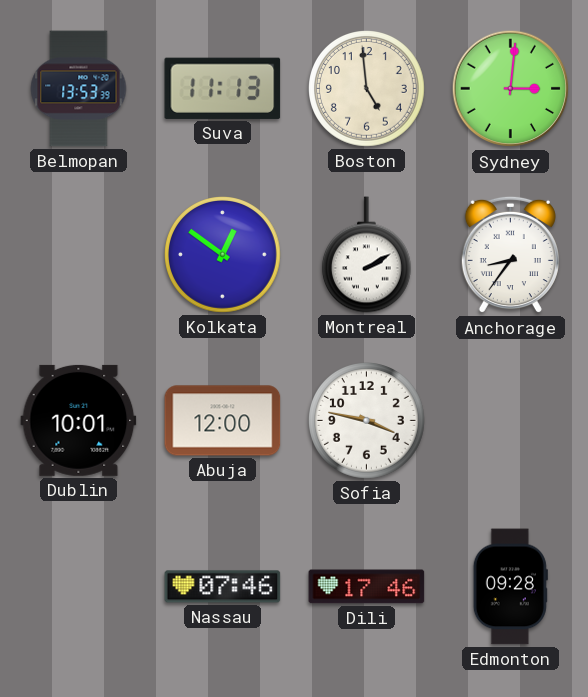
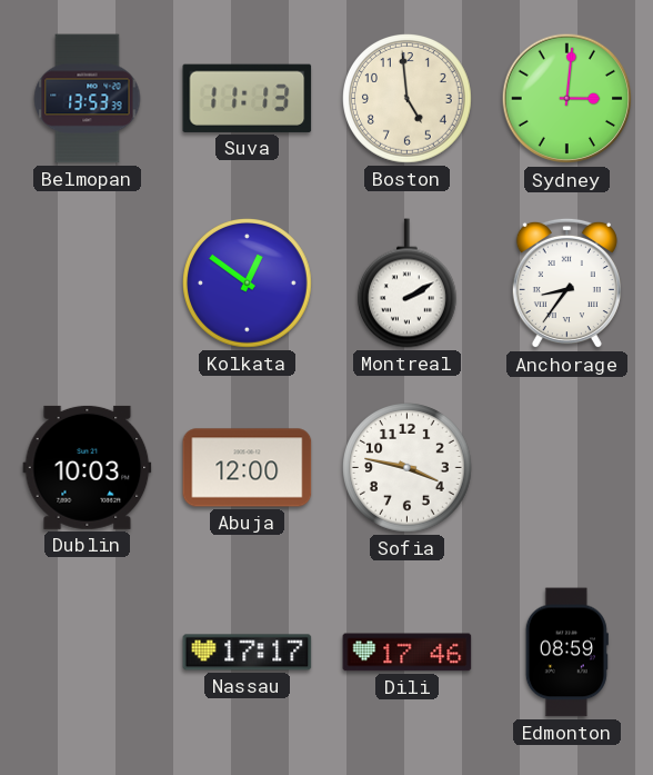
Dublin: 10:01 -> 10:03 (88, 467)
Nassau: 07:46 -> 17:17 (248, 653)
Edmonton: 09:28 -> 08:59 (566, 653)
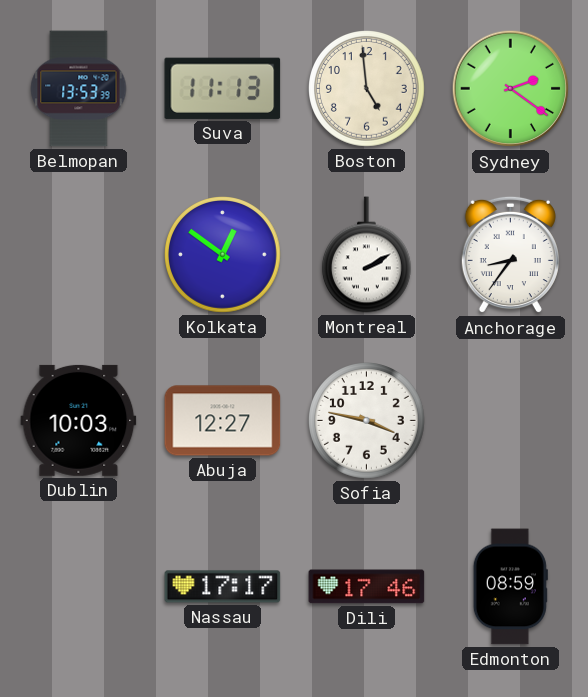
Sydney: 3:01 -> 2:21 (511, 89)
Abuja: 12:00 -> 12:27 (223, 421)
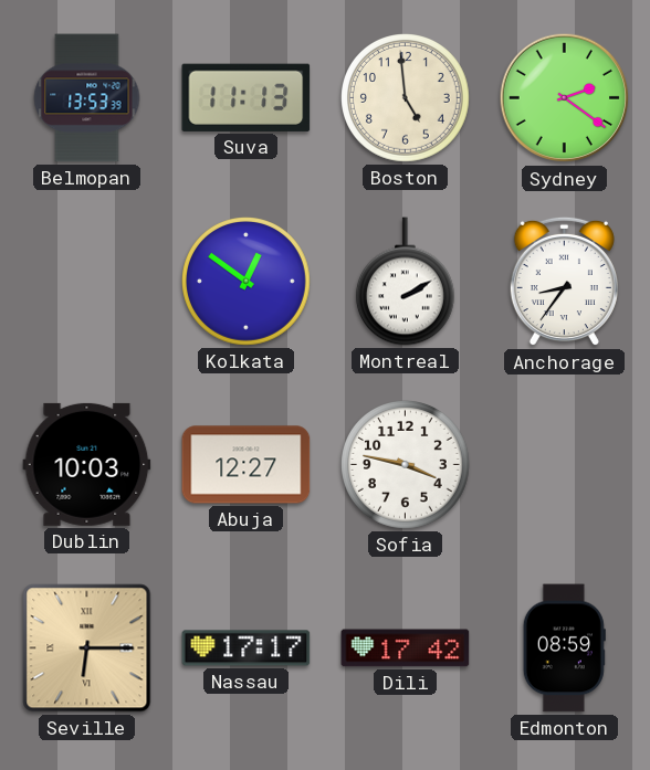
Seville: none -> 6:15 (87, 648)
Dili: 17:46 -> 17:42 (406, 648)
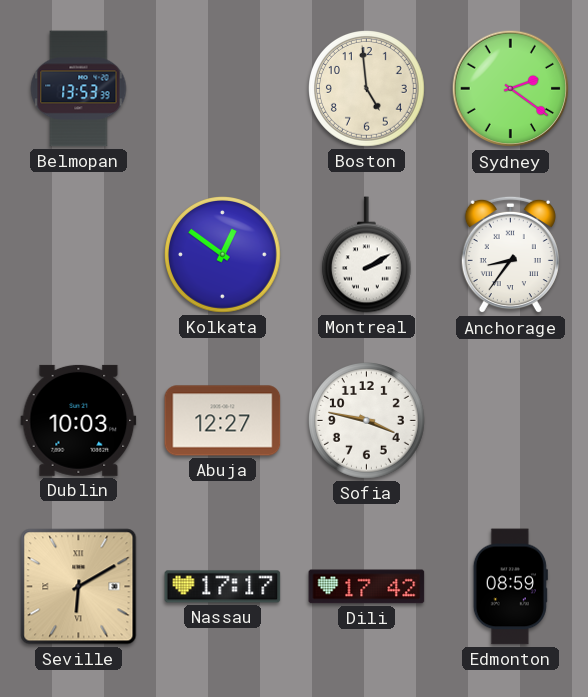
Suva: 11:13 -> none (247, 97)
Seville: 6:15 -> 6:10 (79, 587)
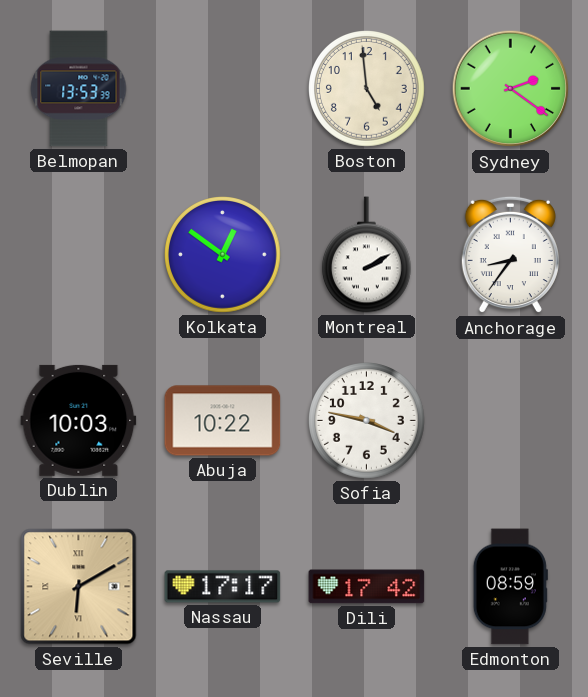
Abuja: 12:27 -> 10:22 (223, 421)
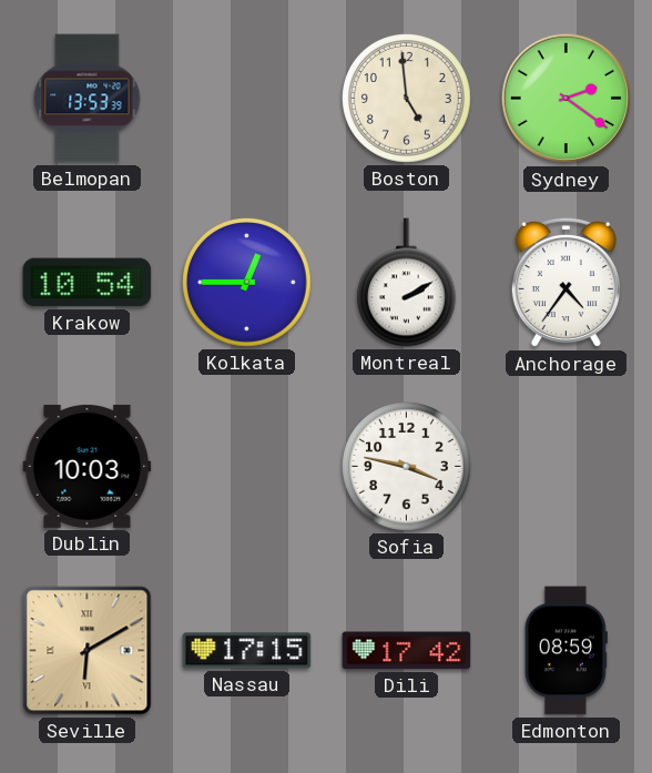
Krakow: none -> 10:54 (88, 283)
Kolkata: 12:51 -> 12:45 (247, 283)
Anchorage: 8:36 -> 4:36 (566, 283)
Abuja: 10:22 -> none (223, 421)
Nassau: 17:17 -> 17:15 (247, 651)
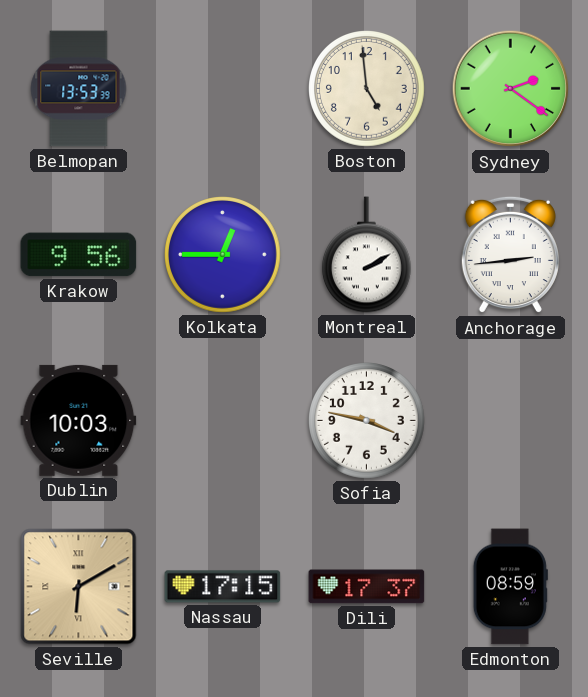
Krakow: 10:54 -> 9:56 (79, 255)
Anchorage: 4:36 -> 2:44 (510, 255)
Dili: 17:42 -> 17:37 (367, 587)
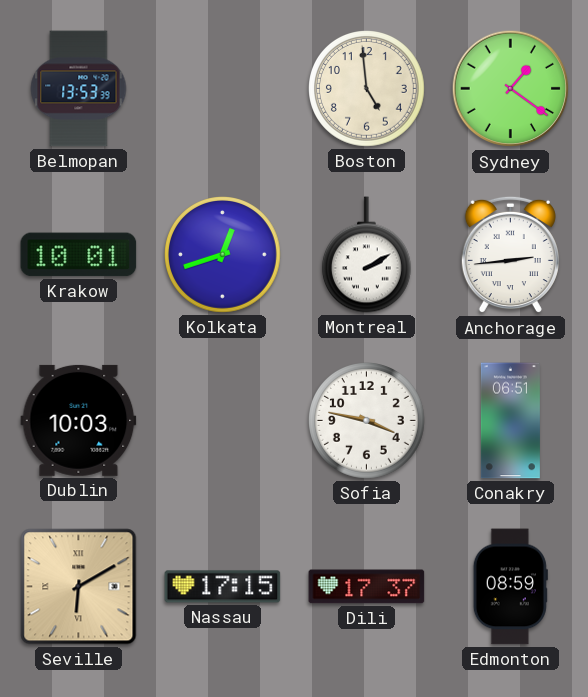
Sydney: 2:21 -> 1:21 (511, 89)
Krakow: 9:56 -> 10:01 (79, 255)
Kolkata: 12:45 -> 12:42 (223, 255)
Conakry: none -> 06:51 (510, 421)
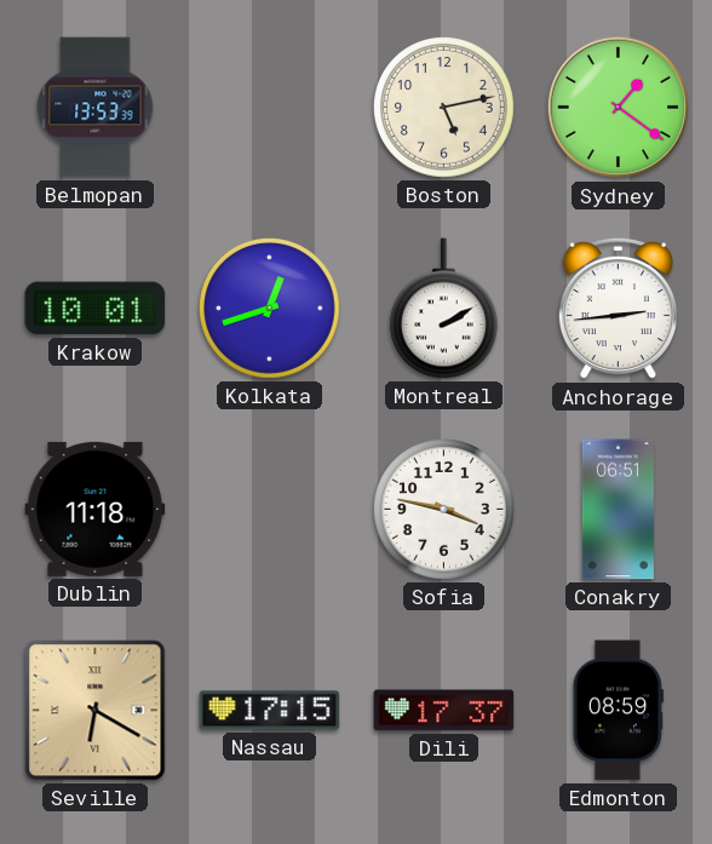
Boston: 4:59 -> 5:13 (444, 108)
Dublin: 10:03 -> 11:18 (96, 509)
Seville: 6:10 -> 6:20 (96, 711)
